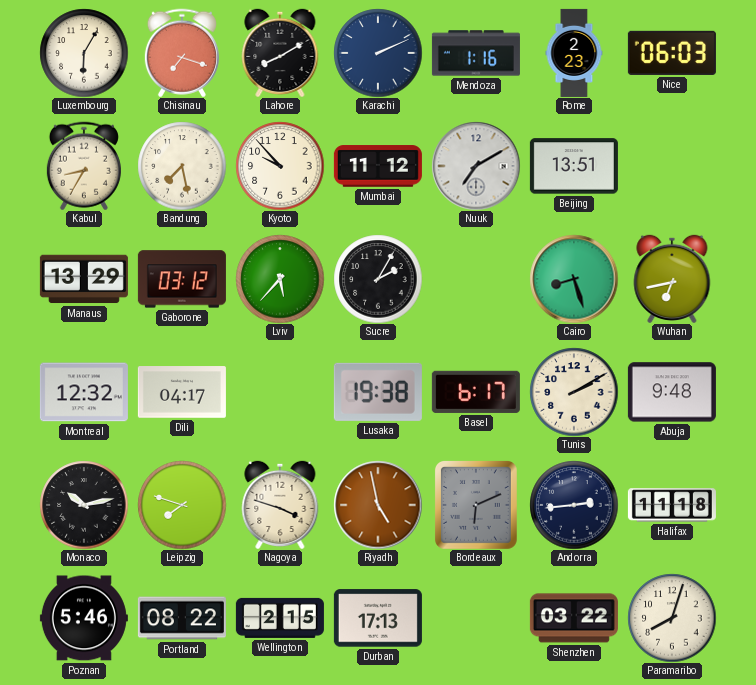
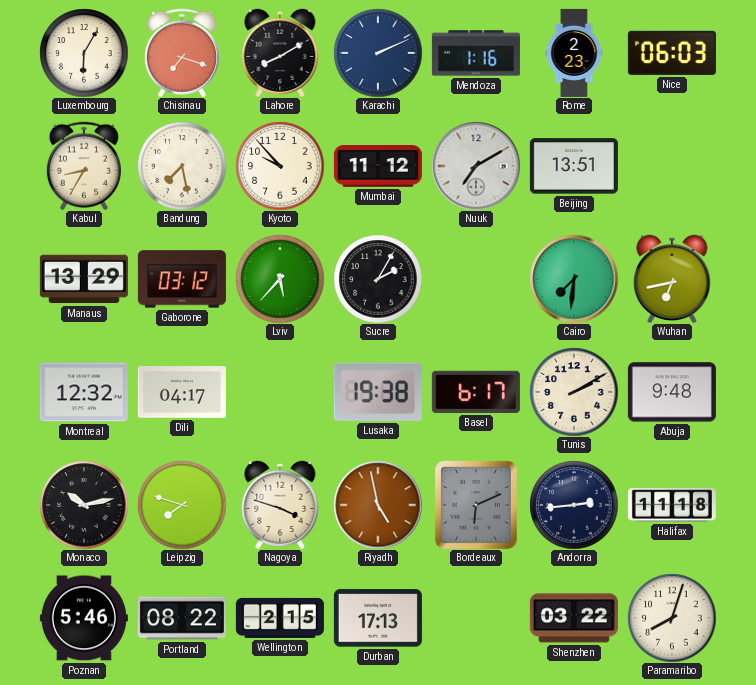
Cairo: 8:27 -> 7:31 (574, 279)
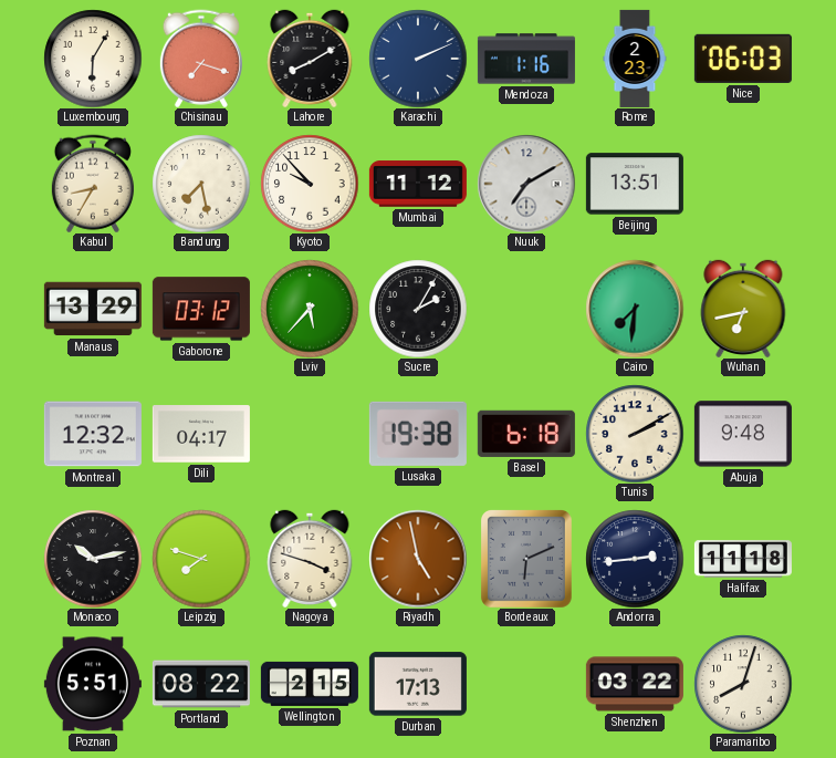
Basel: 6:17 -> 6:18 (526, 434)
Poznan: 5:46 -> 5:51 (93, 684)
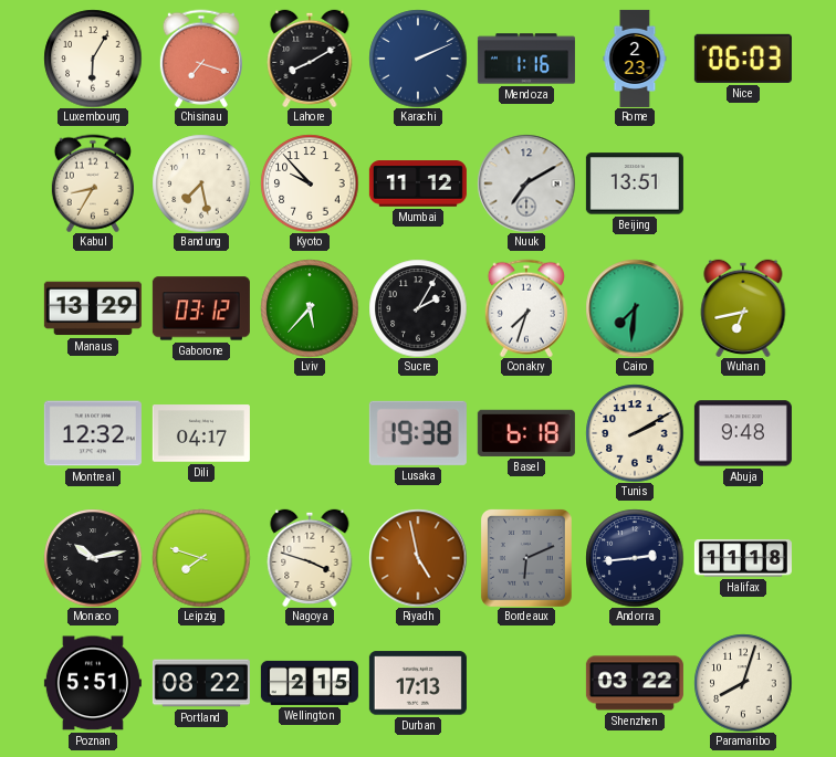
Conakry: none -> 7:33 (526, 308)
